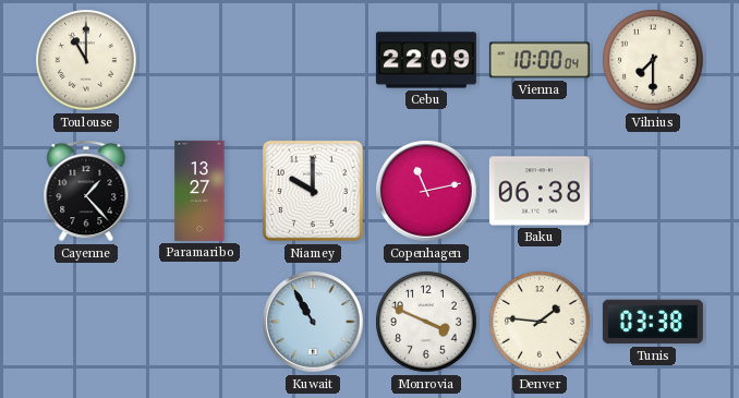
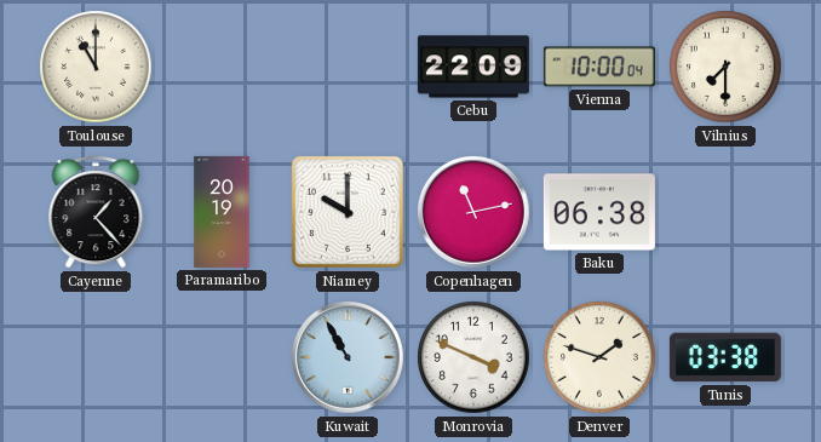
Paramaribo: 13:27 -> 20:19 (222, 212)
Denver: 1:46 -> 1:48 (599, 357)
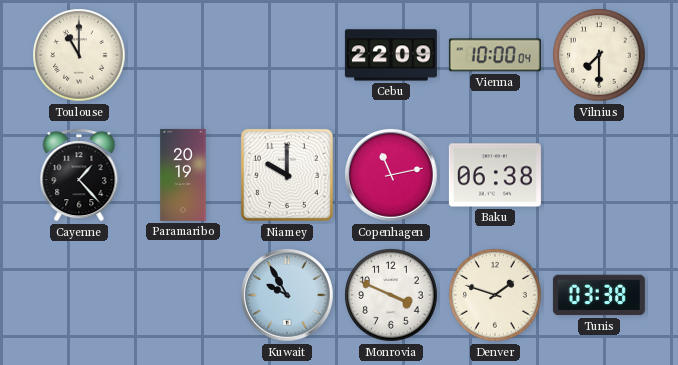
Kuwait: 10:55 -> 9:55 (287, 295)
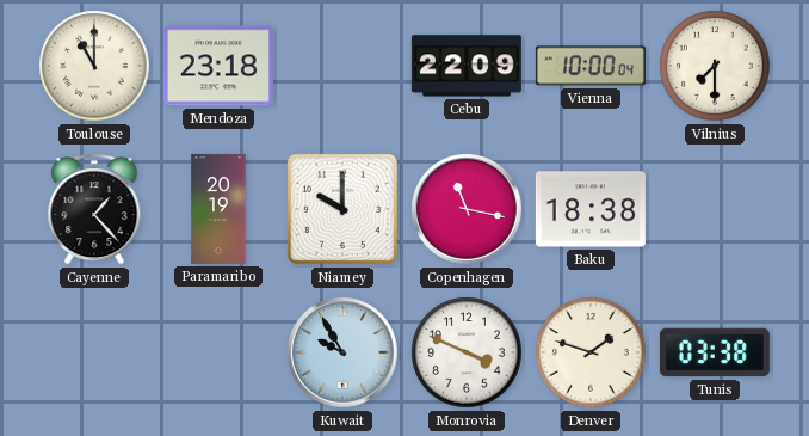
Mendoza: none -> 23:18 (218, 66)
Copenhagen: 11:13 -> 11:17 (467, 209)
Baku: 06:38 -> 18:38 (591, 209)
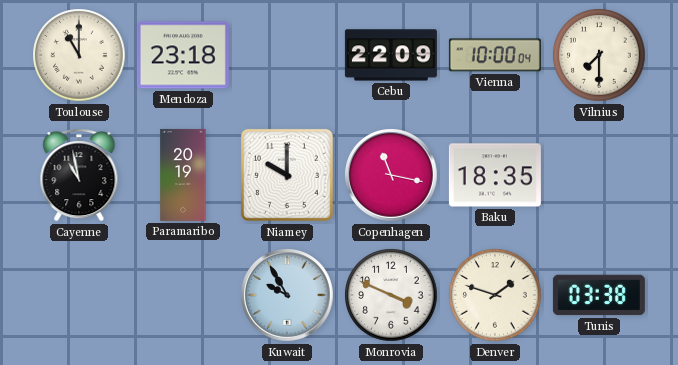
Cayenne: 1:23 -> 10:58 (79, 175)
Baku: 18:38 -> 18:35 (495, 175)
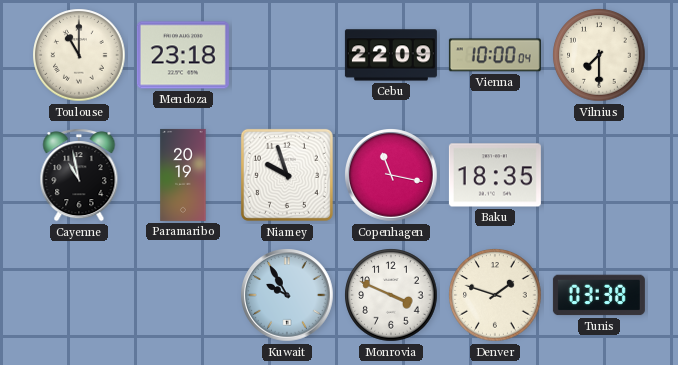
Niamey: 10:00 -> 9:57 (287, 175)
